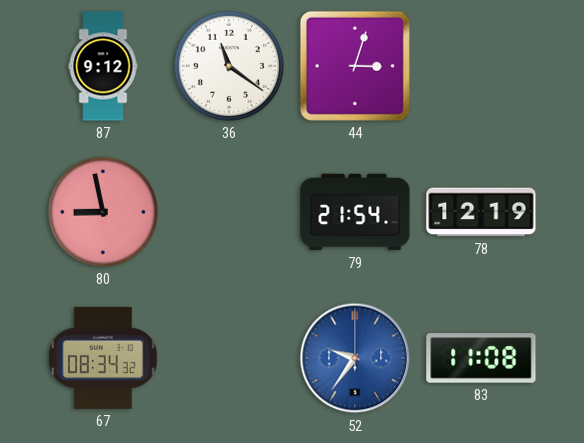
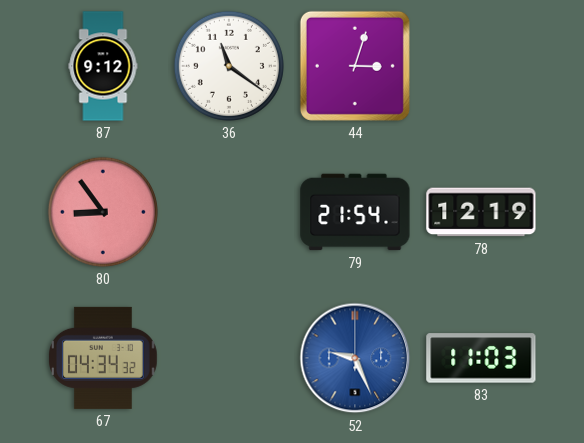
80: 8:58 -> 8:54 (103, 212)
67: 08:34 -> 04:34 (104, 358)
52: 9:36 -> 9:26 (355, 358)
83: 11:08 -> 11:03 (481, 358)
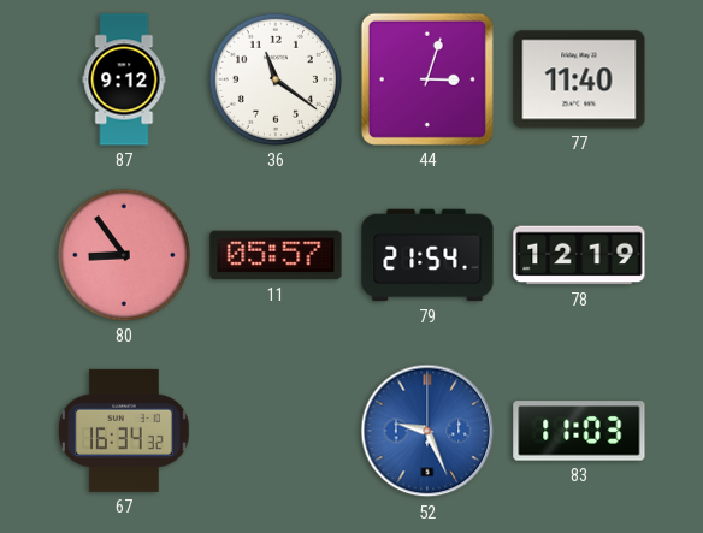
77: none -> 11:40 (579, 79)
11: none -> 05:57 (276, 255)
67: 04:34 -> 16:34 (125, 431)
